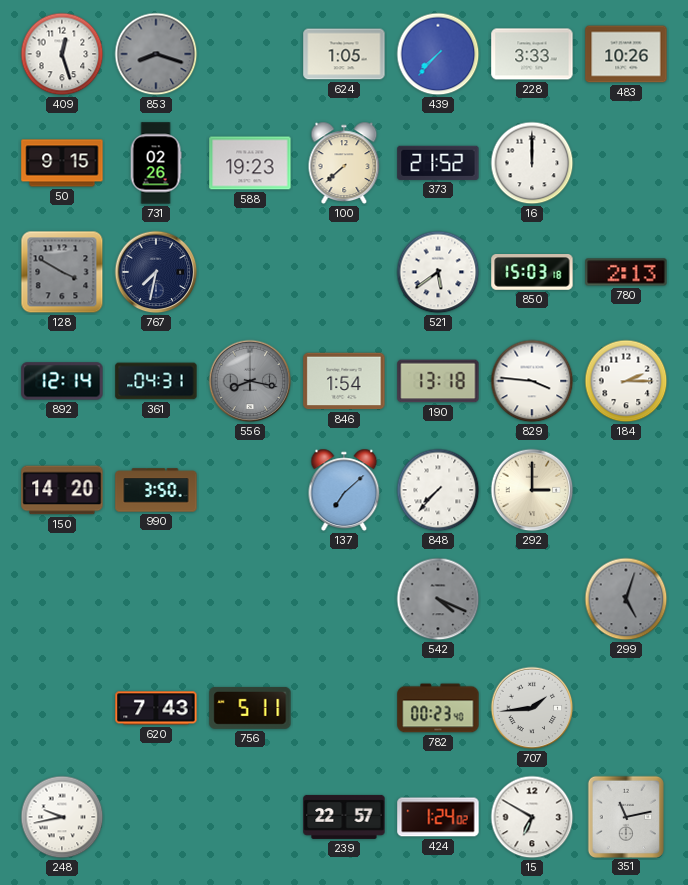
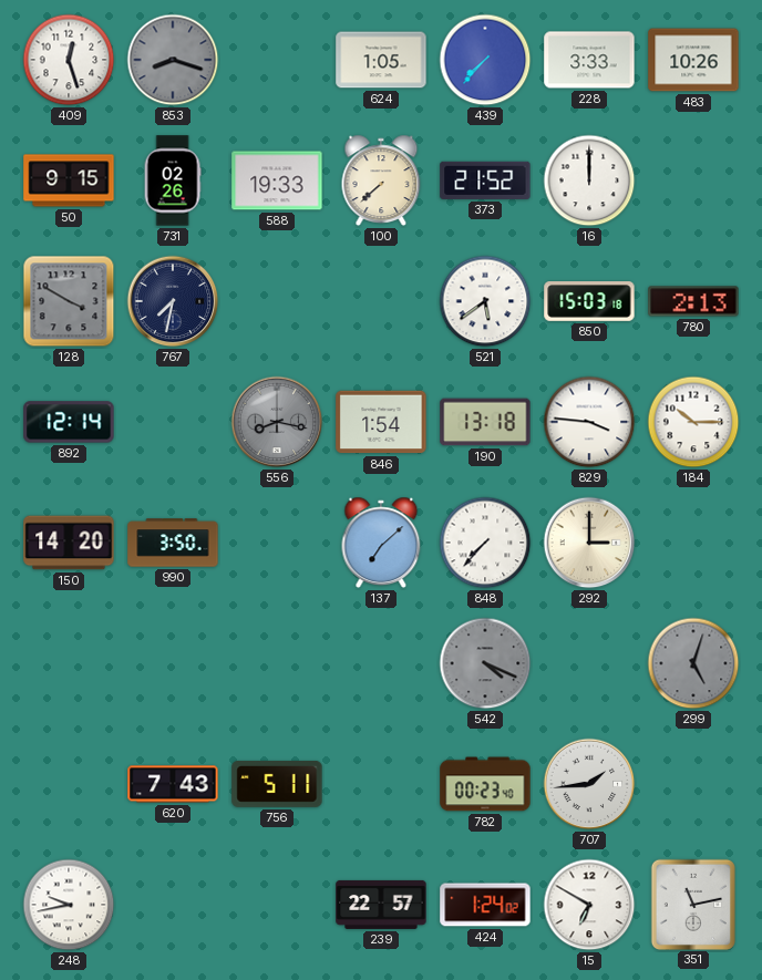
588: 19:23 -> 19:33 (277, 180)
361: 04:31 -> none (156, 381)
184: 2:15 -> 10:15 (693, 422)
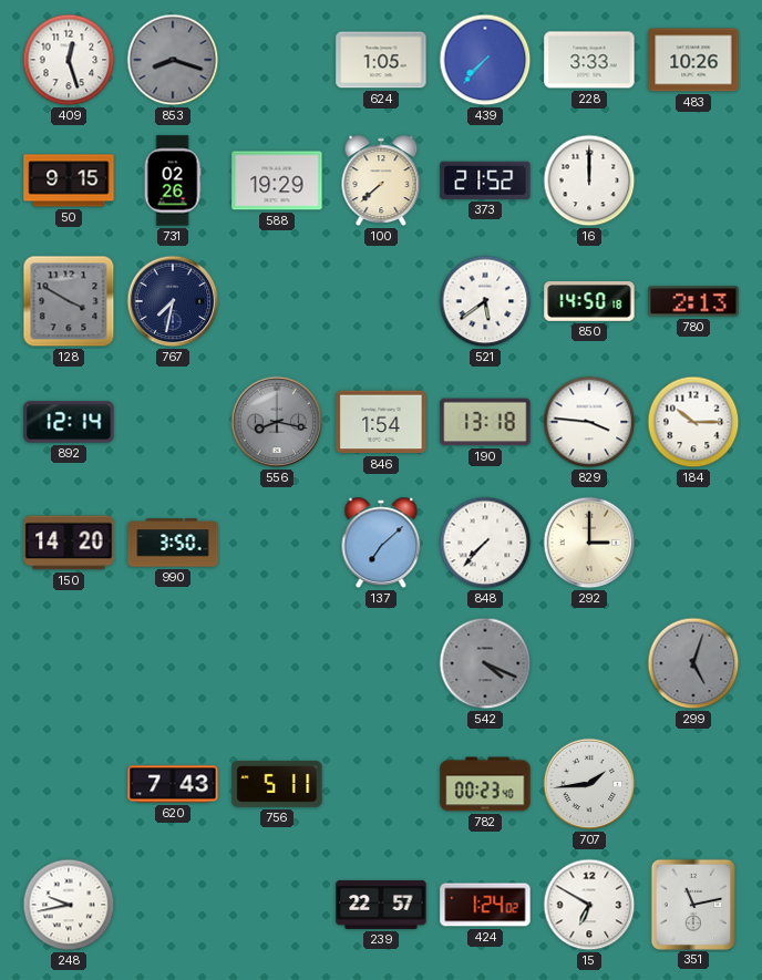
588: 19:33 -> 19:29 (277, 180)
850: 15:03 -> 14:50 (589, 302)
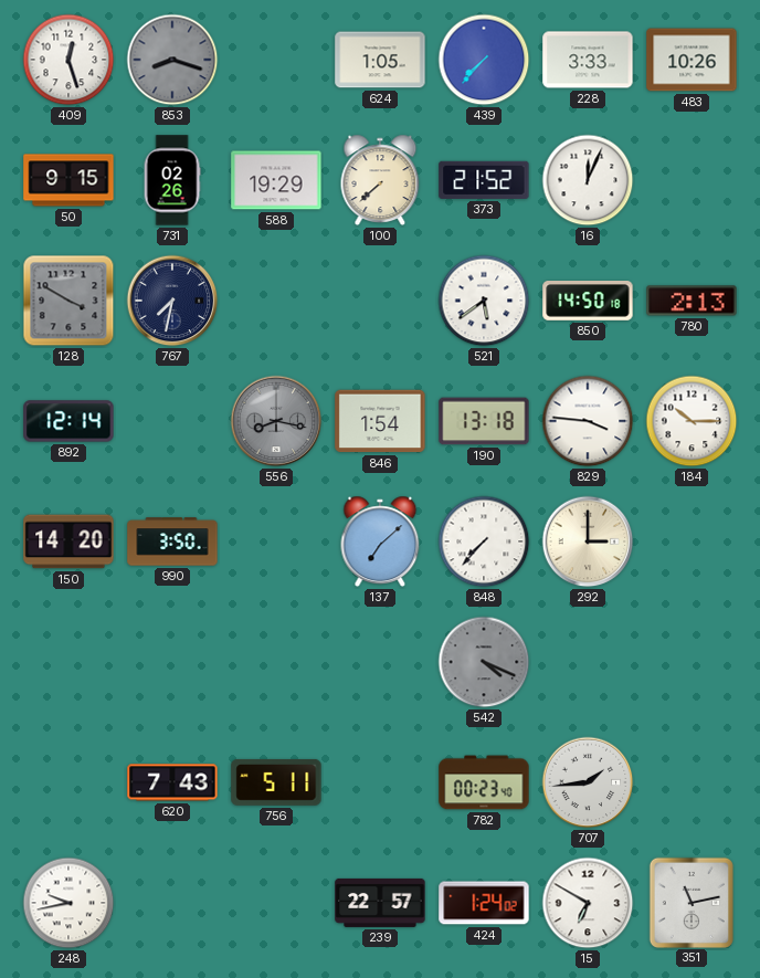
16: 12:00 -> 12:04 (588, 180)
299: 5:03 -> none (693, 663)
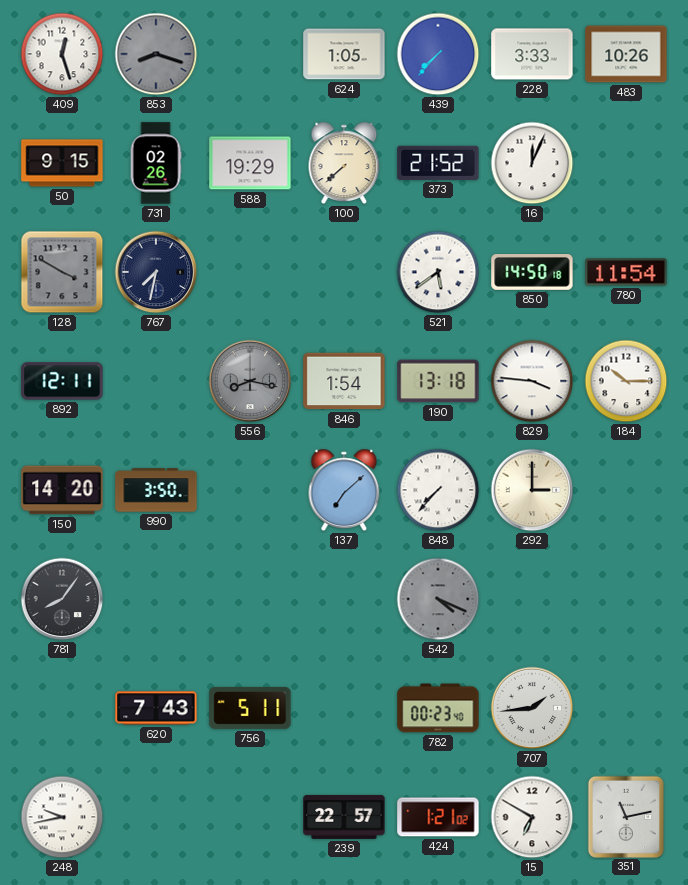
780: 2:13 -> 11:54 (626, 272)
892: 12:14 -> 12:11 (62, 381)
781: none -> 8:06 (62, 599)
424: 1:24 -> 1:21 (438, 817)
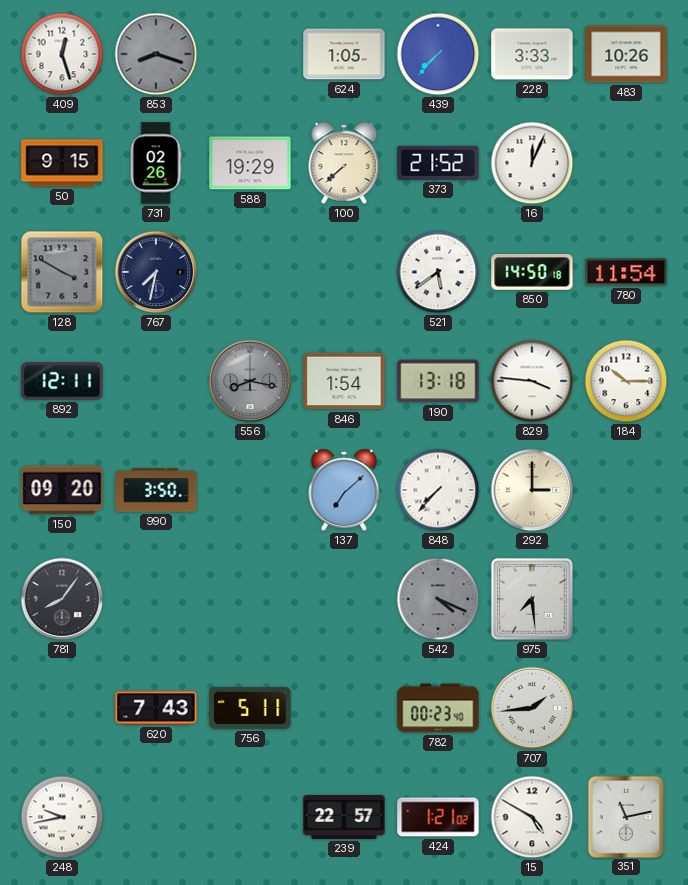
150: 14:20 -> 09:20 (62, 490)
975: none -> 7:29 (532, 599)
15: 6:50 -> 4:50 (532, 817)
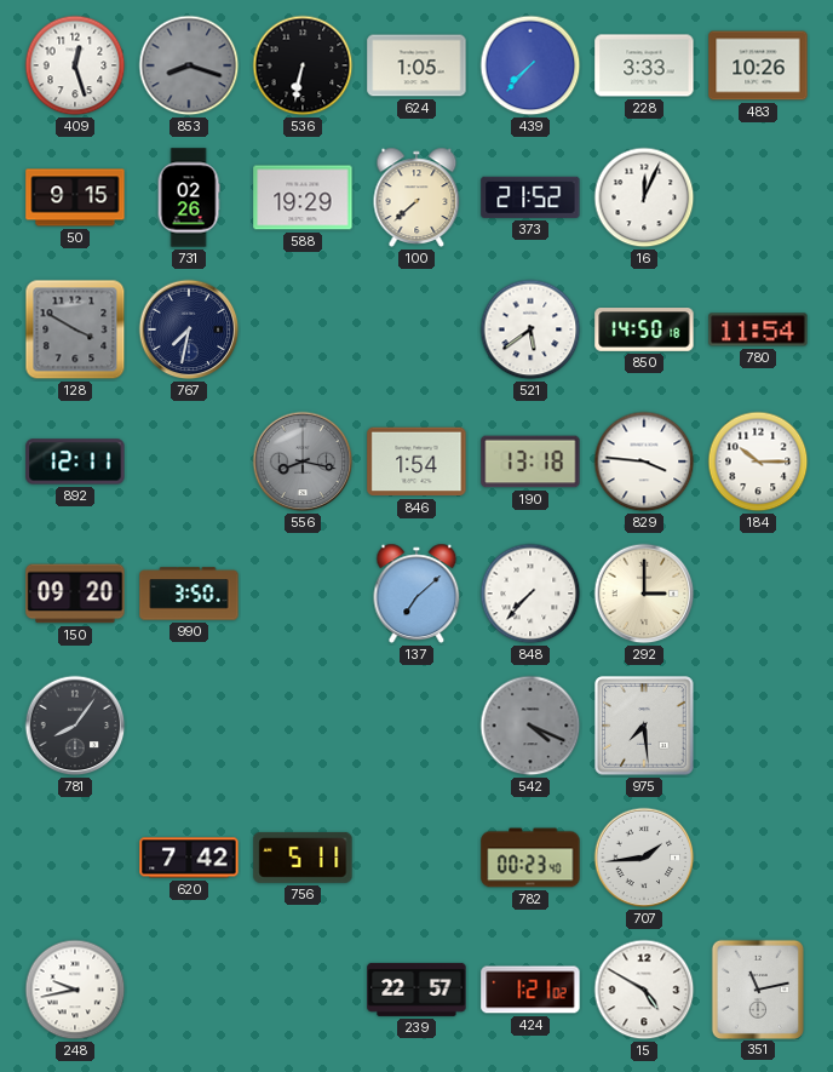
536: none -> 6:32 (303, 65)
620: 7:43 -> 7:42 (189, 858)
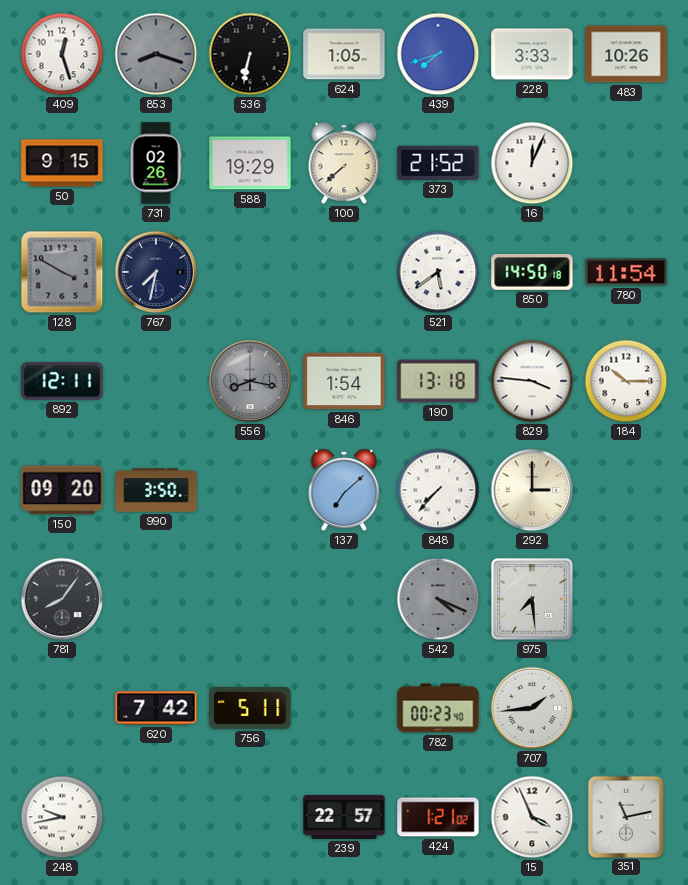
439: 7:37 -> 7:42 (438, 54)
15: 4:50 -> 3:56 (532, 817)
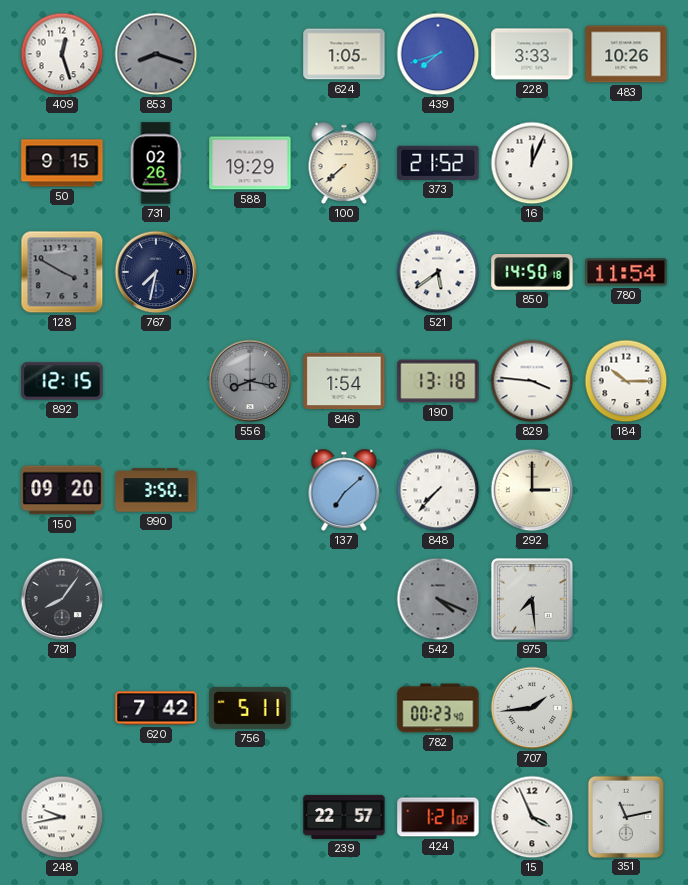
536: 6:32 -> none (250, 54)
892: 12:11 -> 12:15 (62, 381)
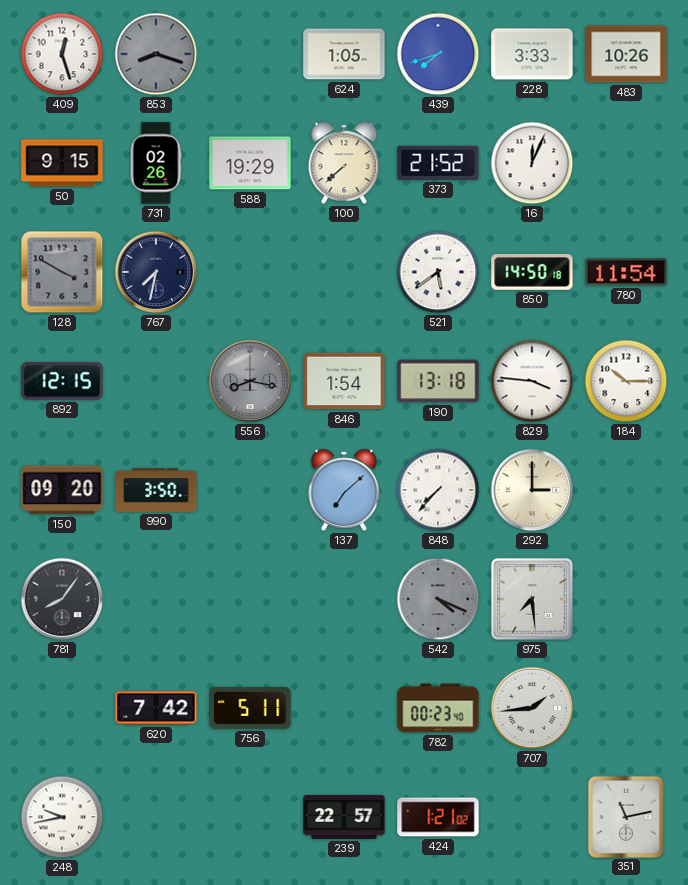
15: 3:56 -> none (532, 817)
